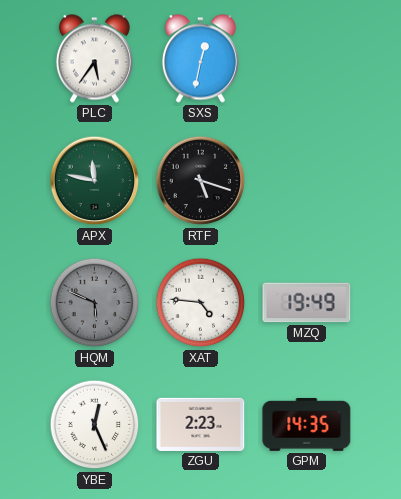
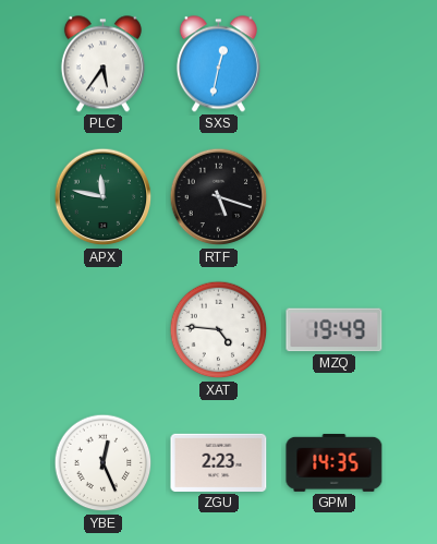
HQM: 5:49 -> none (95, 303)
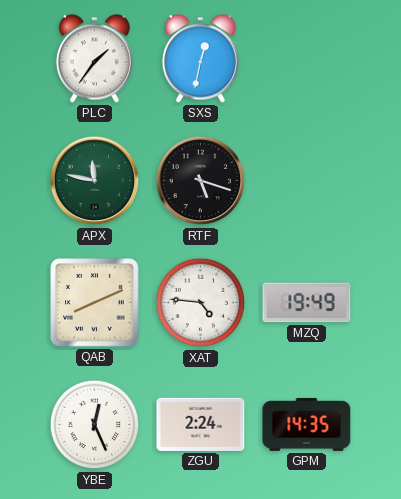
PLC: 5:36 -> 1:36 (94, 59)
QAB: none -> 8:11 (95, 303)
ZGU: 2:23 -> 2:24 (201, 424)
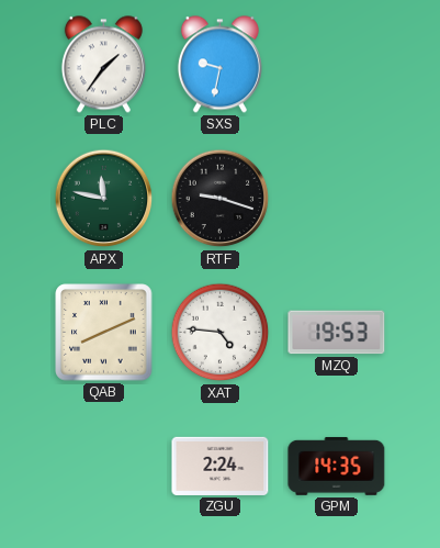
SXS: 12:32 -> 9:32 (219, 65)
RTF: 5:18 -> 9:18 (221, 199)
MZQ: 19:49 -> 19:53 (337, 333)
YBE: 12:26 -> none (95, 425)
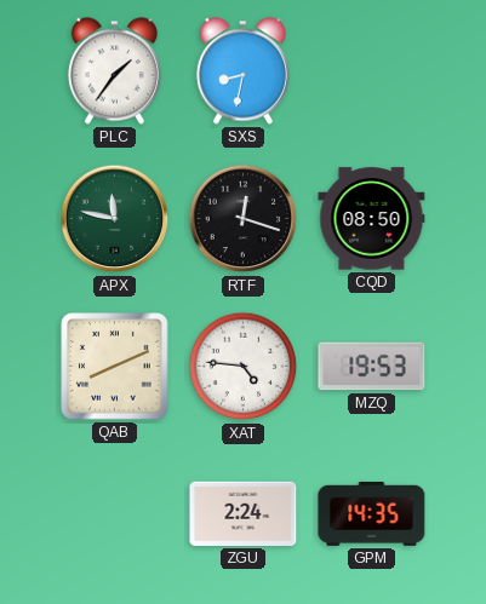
SXS: 9:32 -> 8:32 (242, 71)
RTF: 9:18 -> 12:18 (244, 219)
CQD: none -> 08:50 (372, 219)
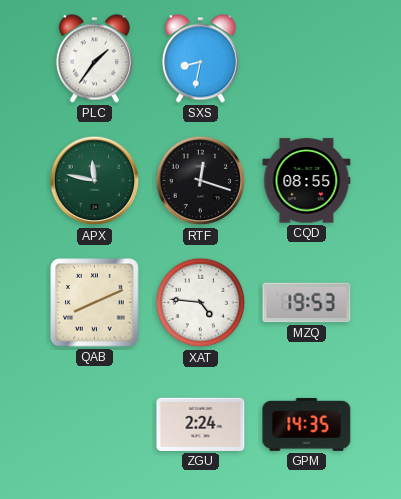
CQD: 08:50 -> 08:55 (307, 181)
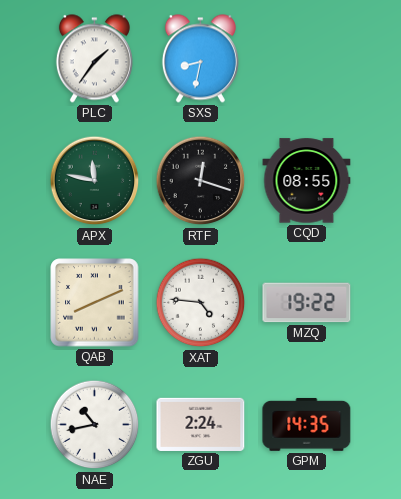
MZQ: 19:53 -> 19:22 (307, 303)
NAE: none -> 10:43 (95, 425)
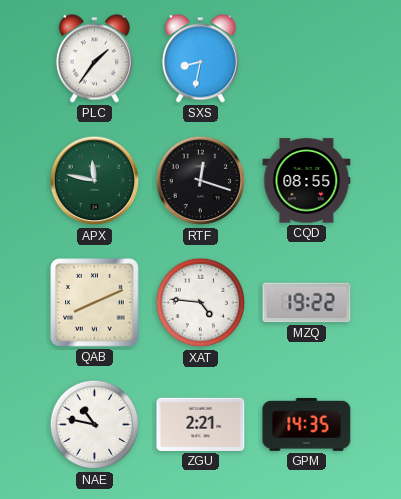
NAE: 10:43 -> 10:47 (95, 425)
ZGU: 2:24 -> 2:21 (201, 424)
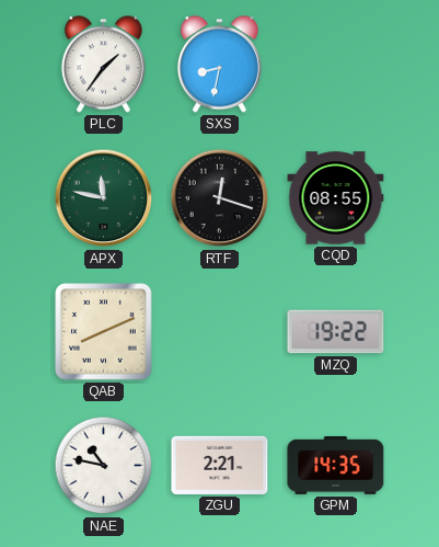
XAT: 4:46 -> none (201, 303)
